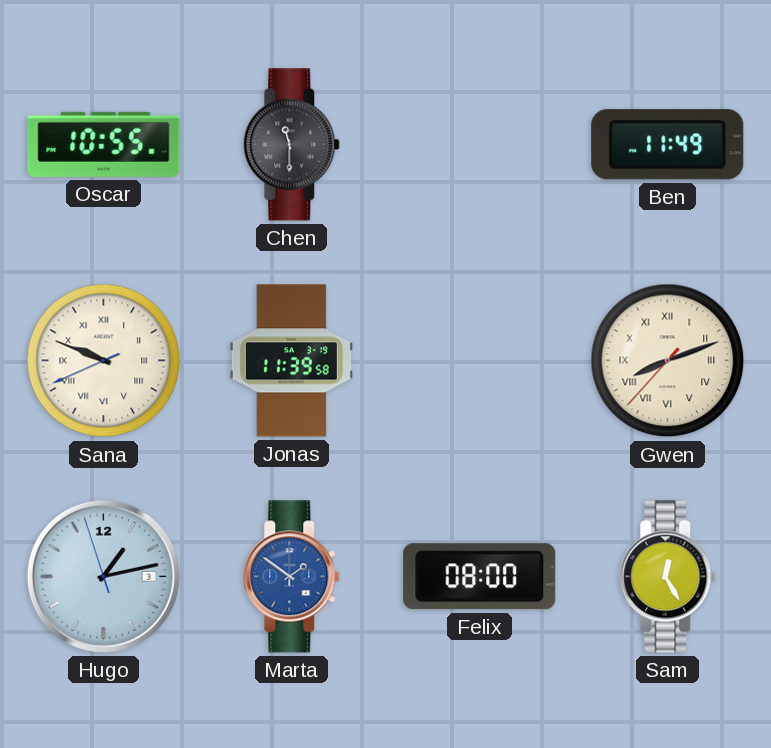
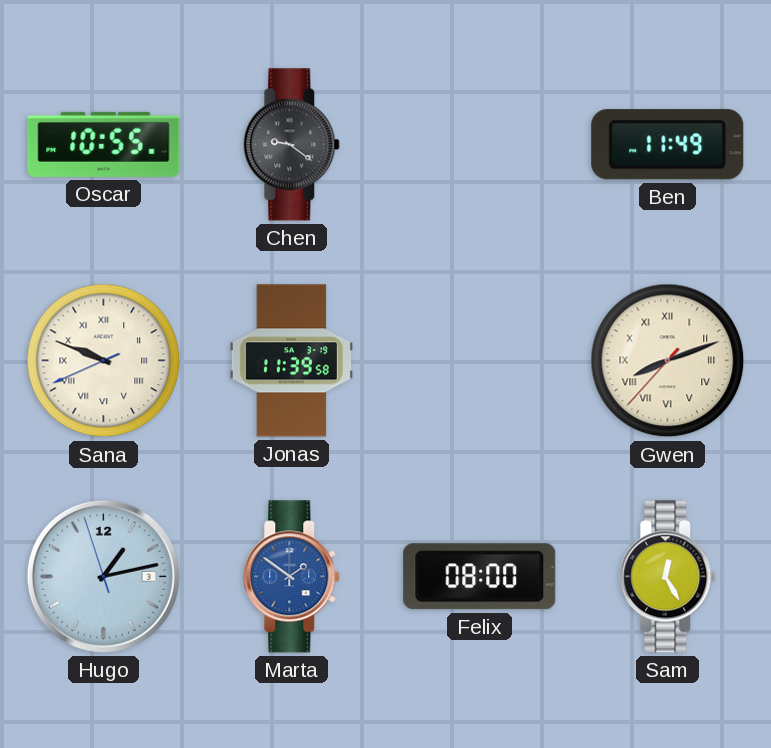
Chen: 11:30 -> 9:21 (292, 145)
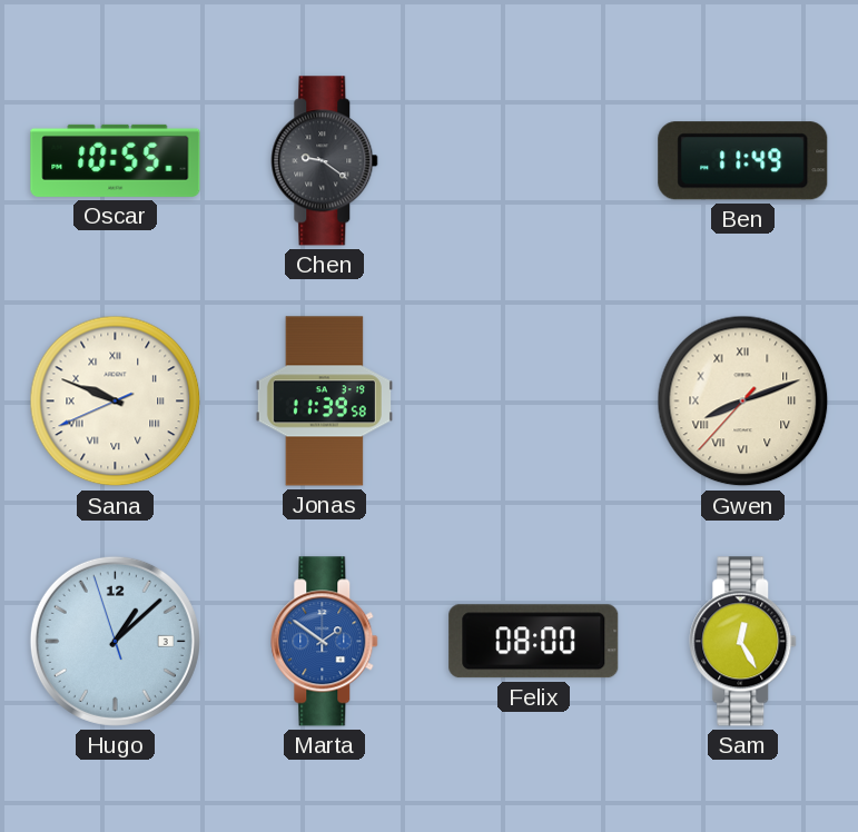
Hugo: 1:12 -> 1:07 (115, 641)
